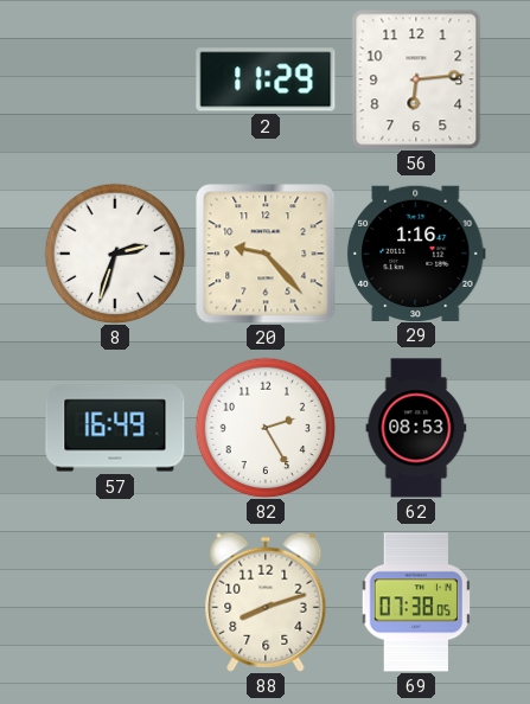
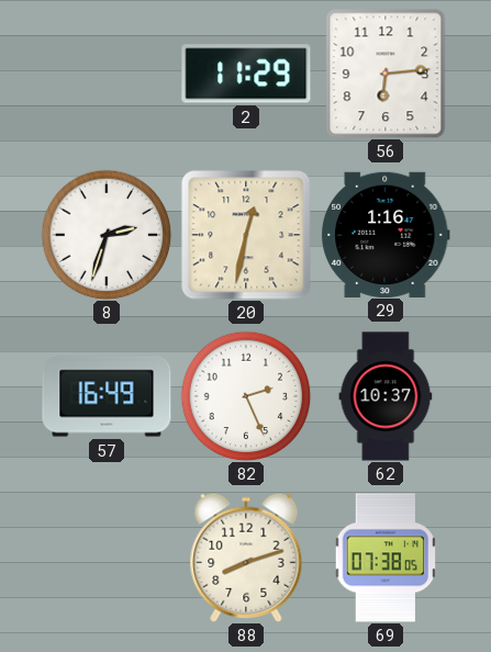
20: 9:23 -> 12:32 (246, 235)
82: 2:25 -> 2:26 (246, 396)
62: 08:53 -> 10:37 (386, 396)
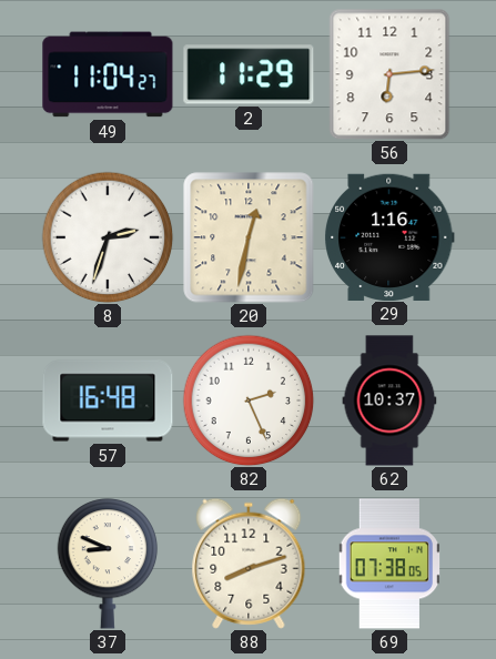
49: none -> 11:04 (108, 74)
57: 16:49 -> 16:48 (108, 401)
37: none -> 8:49 (108, 564)
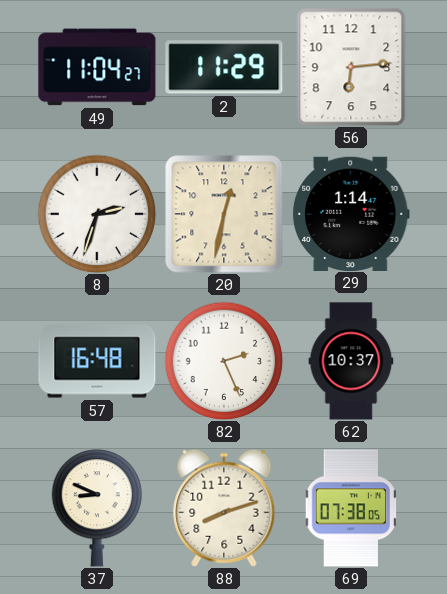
29: 1:16 -> 1:14 (352, 213)
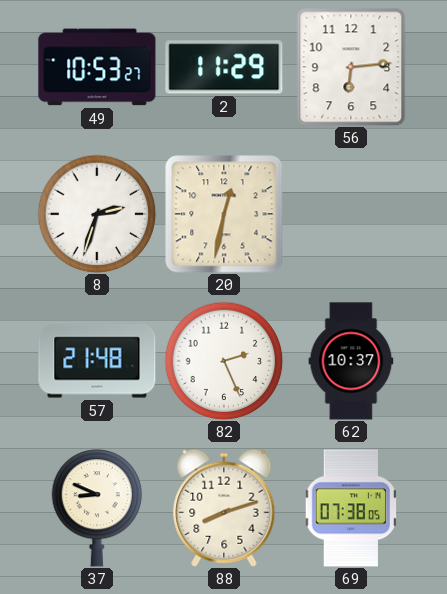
49: 11:04 -> 10:53 (97, 67)
29: 1:14 -> none (352, 213)
57: 16:48 -> 21:48 (97, 361)
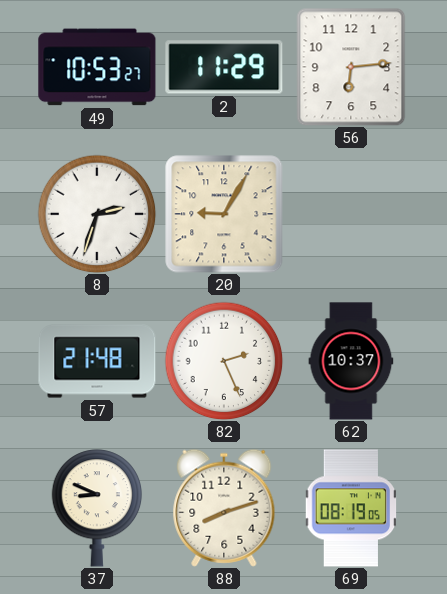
20: 12:32 -> 9:05 (224, 214)
69: 07:38 -> 08:19 (350, 508)
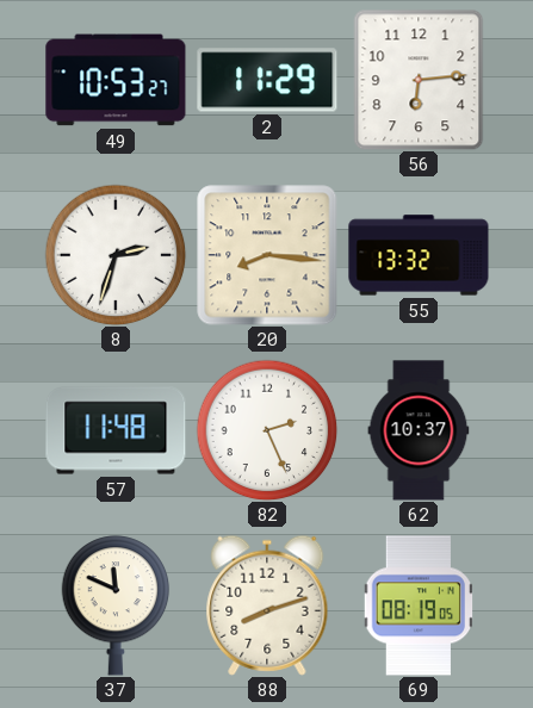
20: 9:05 -> 8:16 (267, 255)
55: none -> 13:32 (419, 255)
57: 21:48 -> 11:48 (116, 430)
37: 8:49 -> 11:49 (116, 605)
